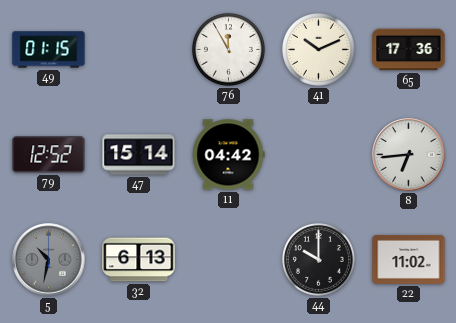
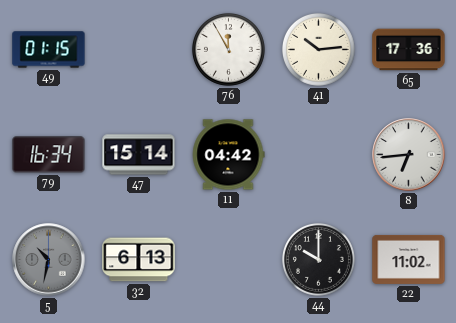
41: 10:11 -> 10:14 (318, 49)
79: 12:52 -> 16:34 (49, 155)
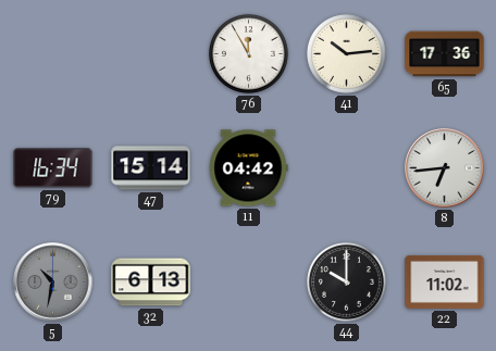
49: 01:15 -> none (49, 50)
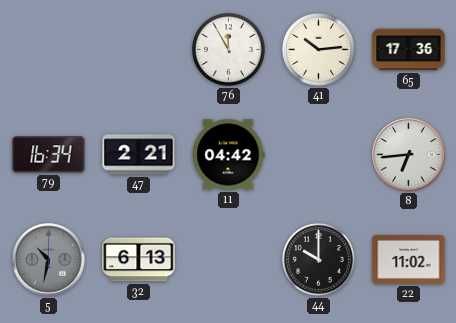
47: 15:14 -> 2:21 (139, 155)
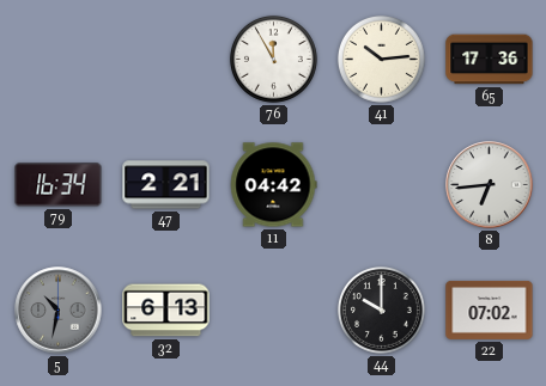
22: 11:02 -> 07:02 (490, 310)
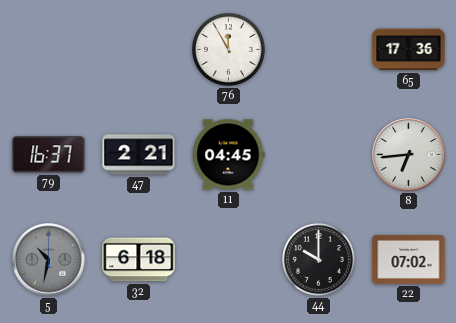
41: 10:14 -> none (381, 59)
79: 16:34 -> 16:37 (49, 155)
11: 04:42 -> 04:45 (228, 155)
32: 6:13 -> 6:18 (139, 260)
